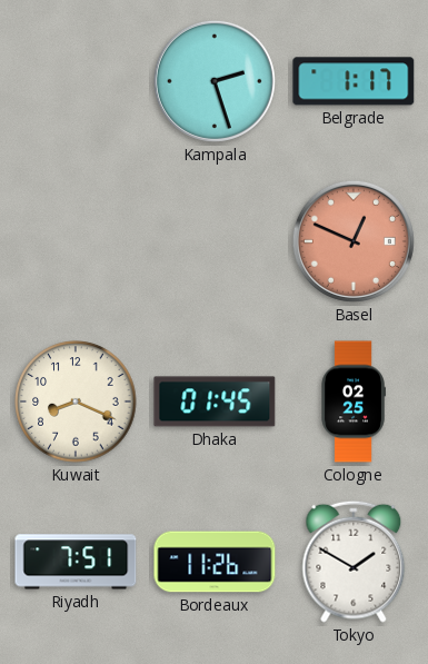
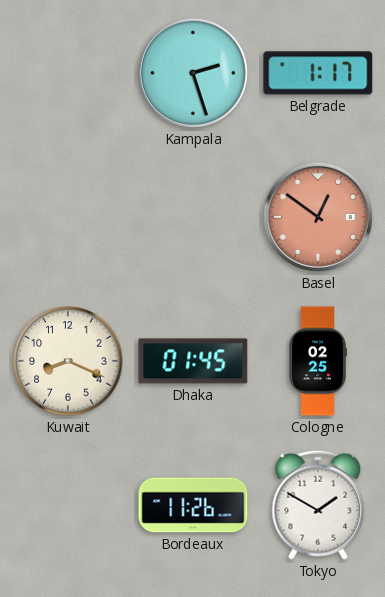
Basel: 12:49 -> 12:51 (318, 217)
Riyadh: 7:51 -> none (76, 562)
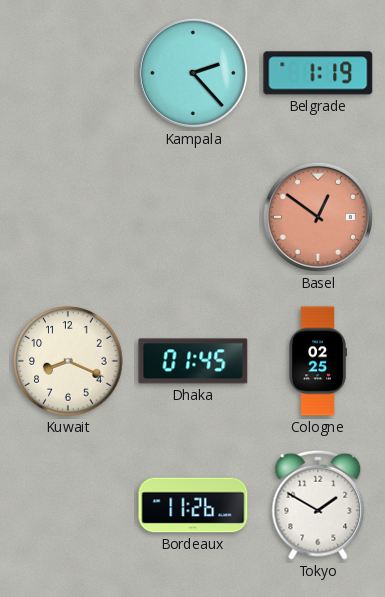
Kampala: 2:27 -> 2:23 (193, 73)
Belgrade: 1:17 -> 1:19 (318, 73)
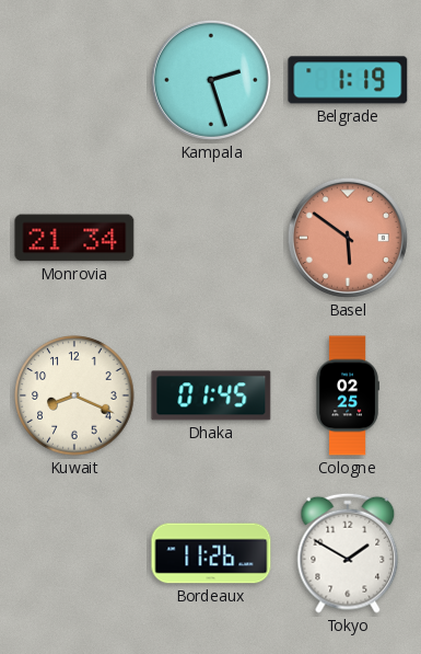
Kampala: 2:23 -> 2:27 (211, 80)
Monrovia: none -> 21:34 (74, 238)
Basel: 12:51 -> 5:51 (348, 238)
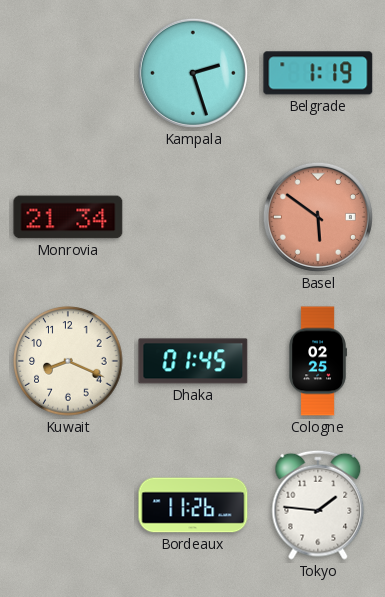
Tokyo: 1:50 -> 1:46 (318, 505)
